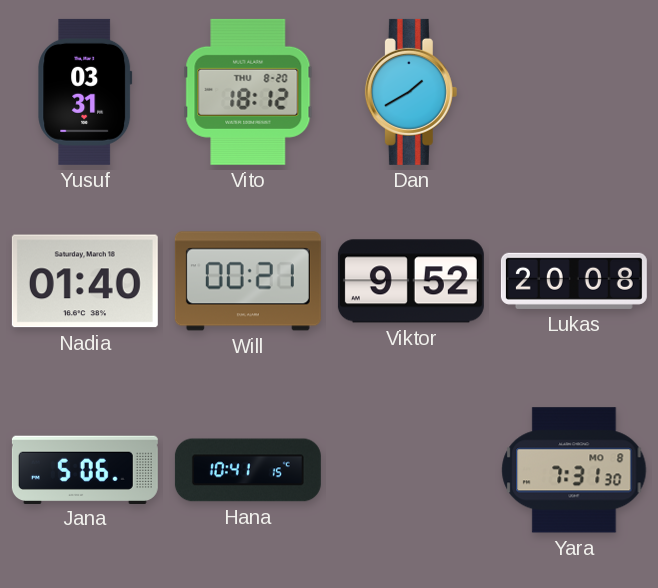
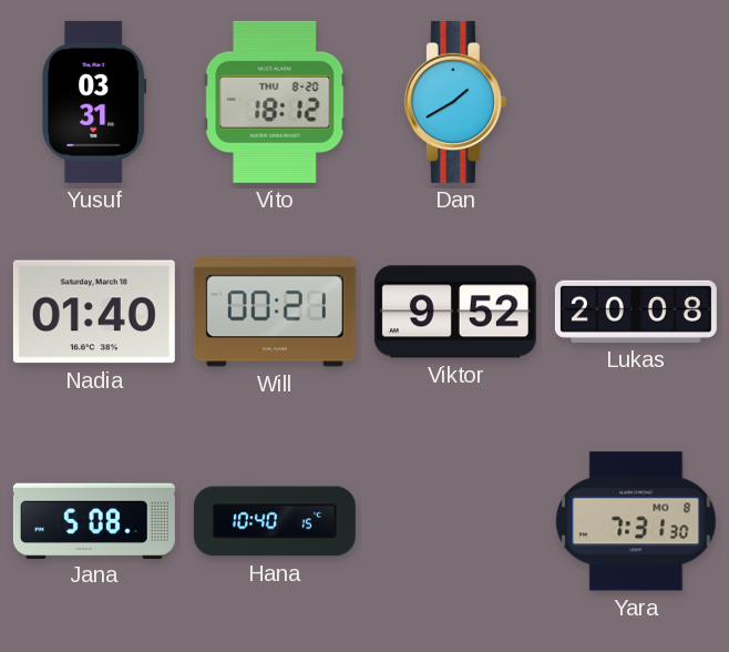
Jana: 5:06 -> 5:08 (94, 520)
Hana: 10:41 -> 10:40 (275, 521)
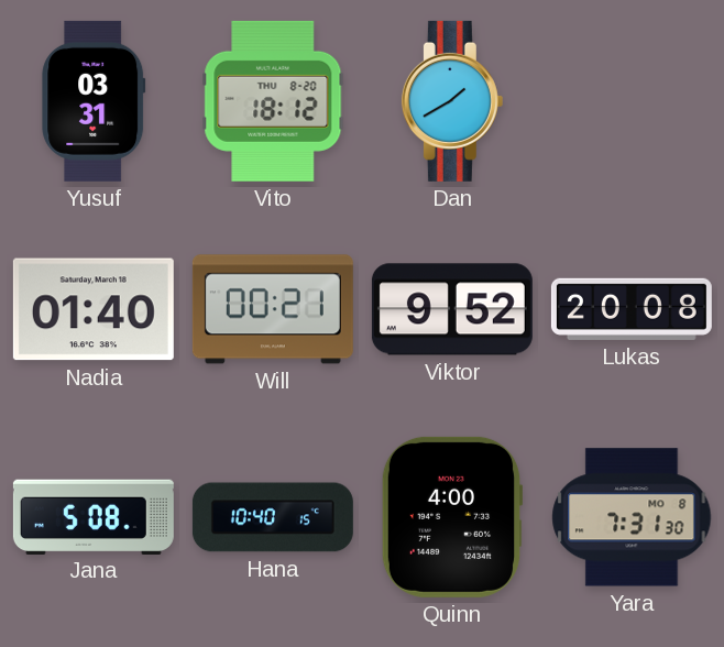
Quinn: none -> 4:00 (452, 517)
